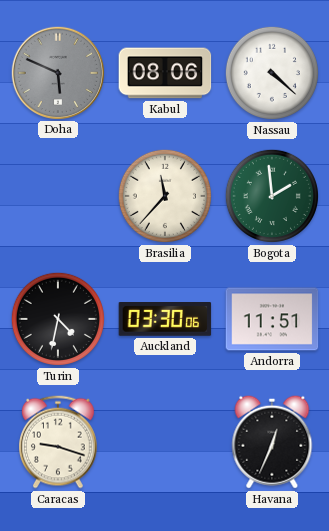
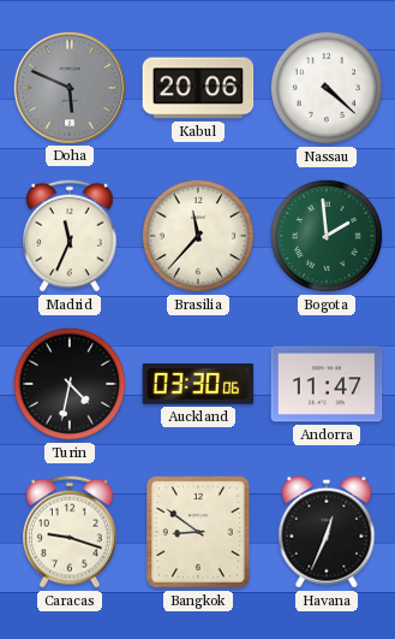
Kabul: 08:06 -> 20:06 (198, 88)
Madrid: none -> 11:34 (71, 236)
Andorra: 11:51 -> 11:47 (327, 384)
Bangkok: none -> 8:51 (199, 533)
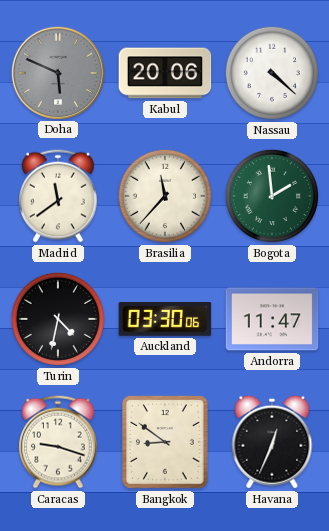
Madrid: 11:34 -> 11:39 (59, 196)
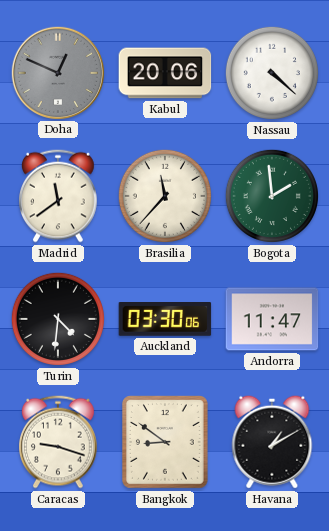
Doha: 5:49 -> 12:49 (57, 72)
Turin: 4:32 -> 4:31 (58, 319)
Havana: 12:34 -> 1:10 (272, 442)
